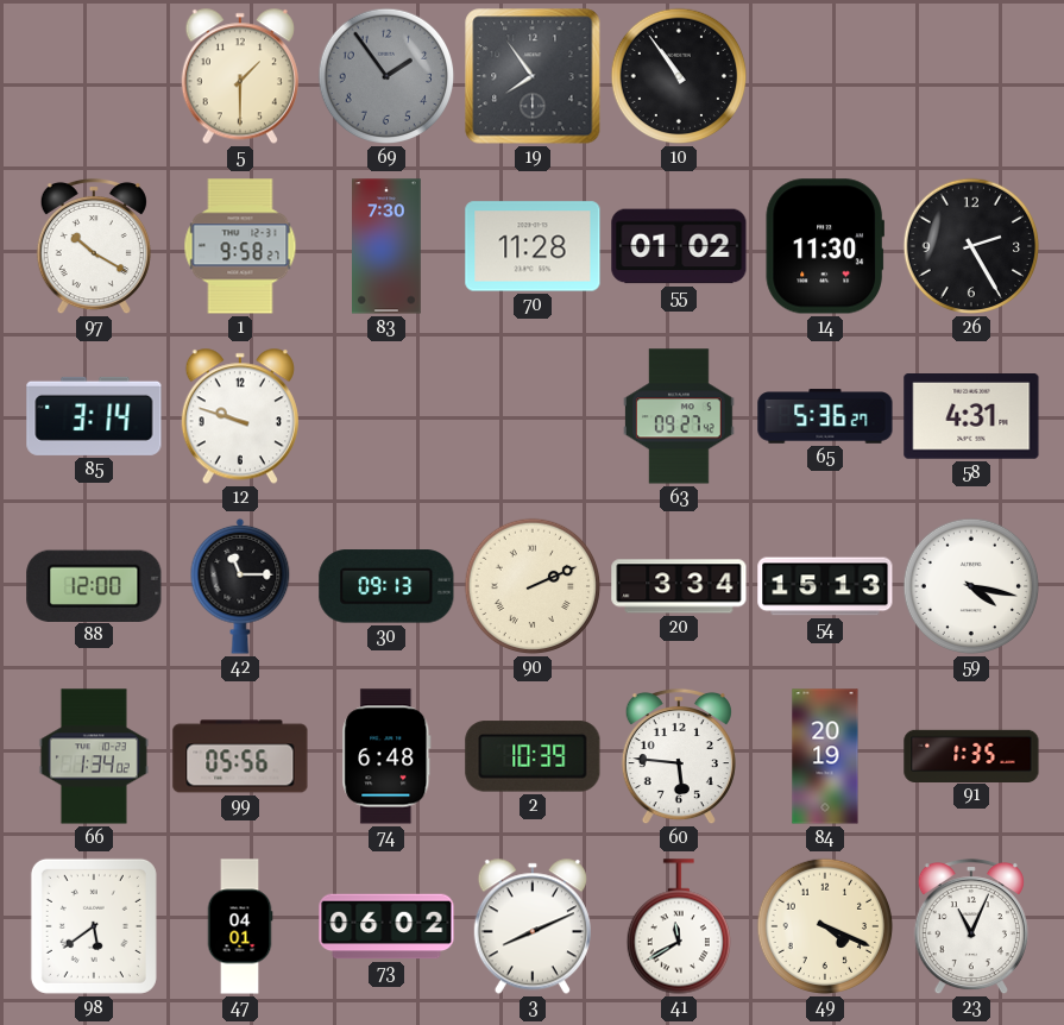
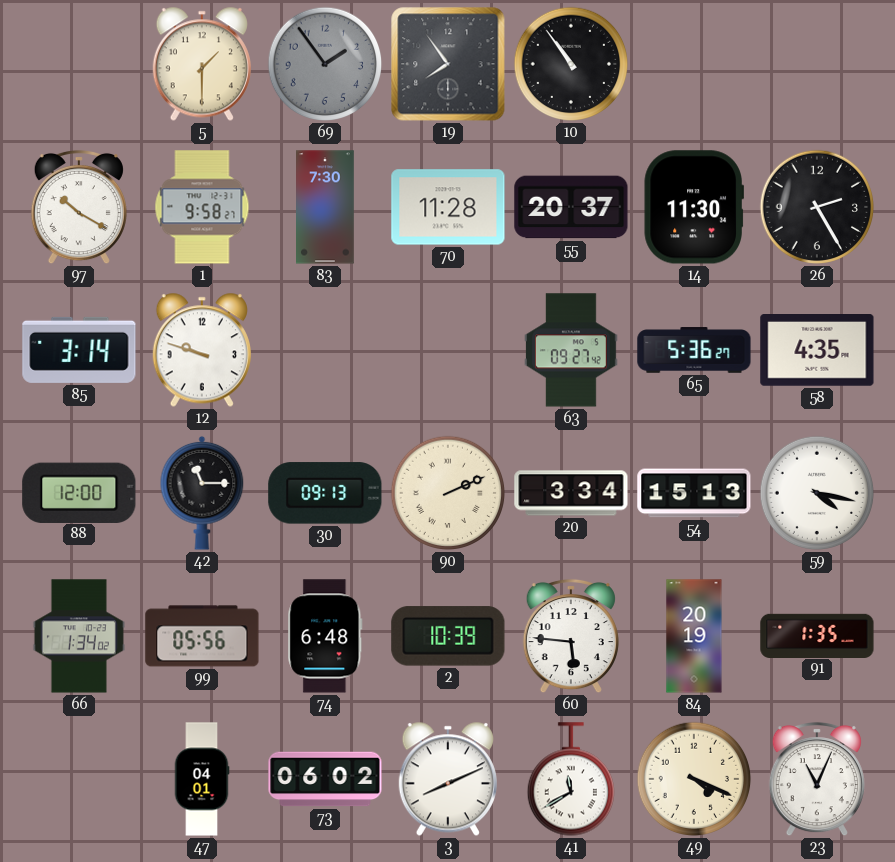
55: 01:02 -> 20:37 (571, 207)
58: 4:31 -> 4:35 (817, 351)
98: 5:39 -> none (94, 926)
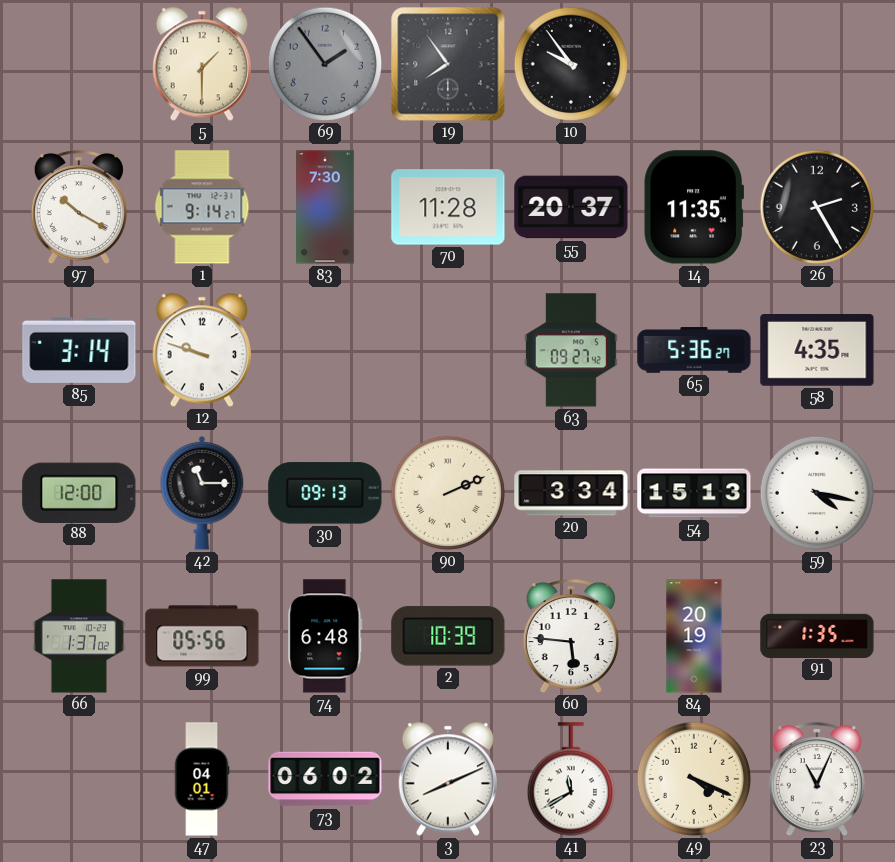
10: 10:54 -> 9:54 (571, 64)
1: 9:58 -> 9:14 (202, 207)
14: 11:30 -> 11:35 (694, 207)
66: 1:34 -> 1:37 (79, 636)
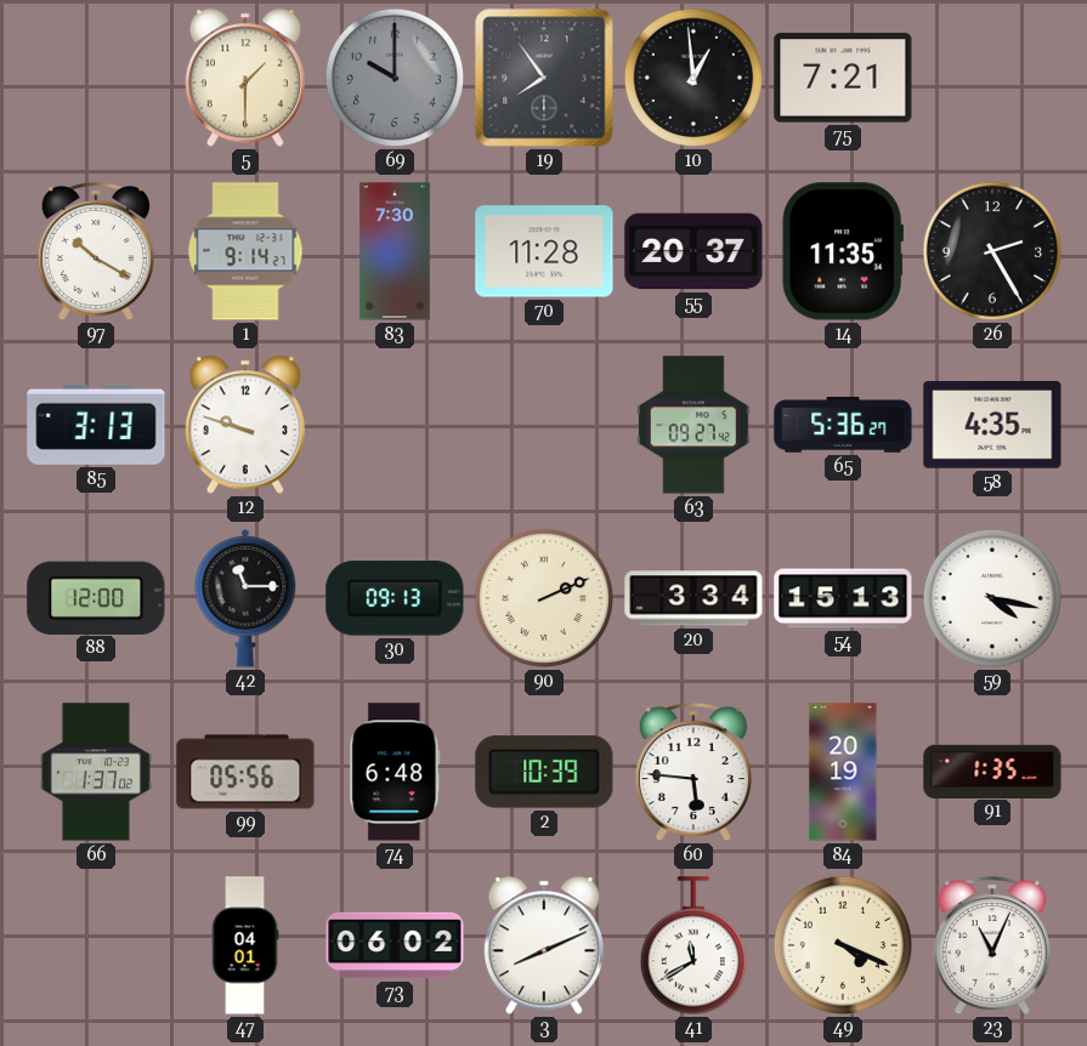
69: 1:54 -> 10:00 (395, 78)
10: 9:54 -> 12:59 (693, 78)
75: none -> 7:21 (843, 78)
85: 3:14 -> 3:13 (96, 425)
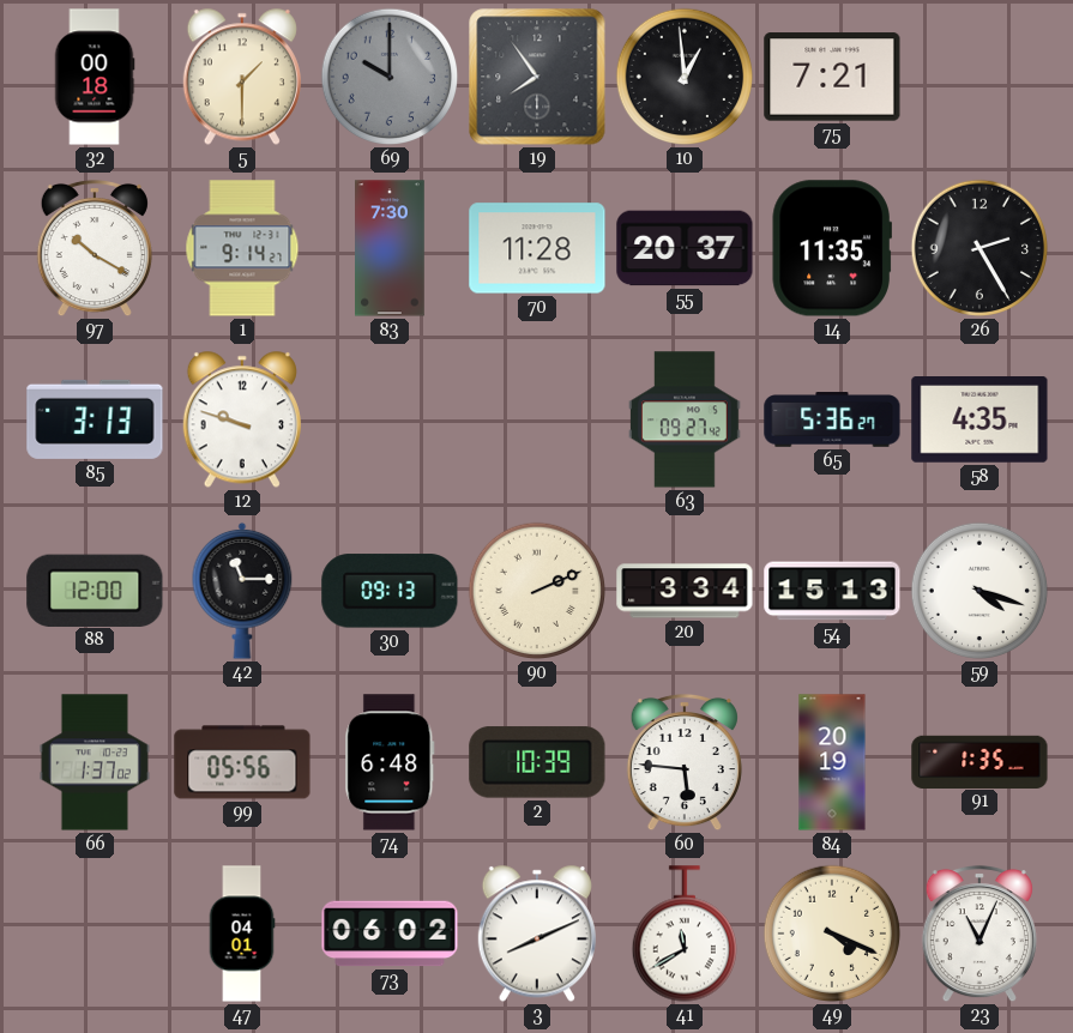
32: none -> 00:18 (95, 77)
59: 4:17 -> 4:18 (979, 591)
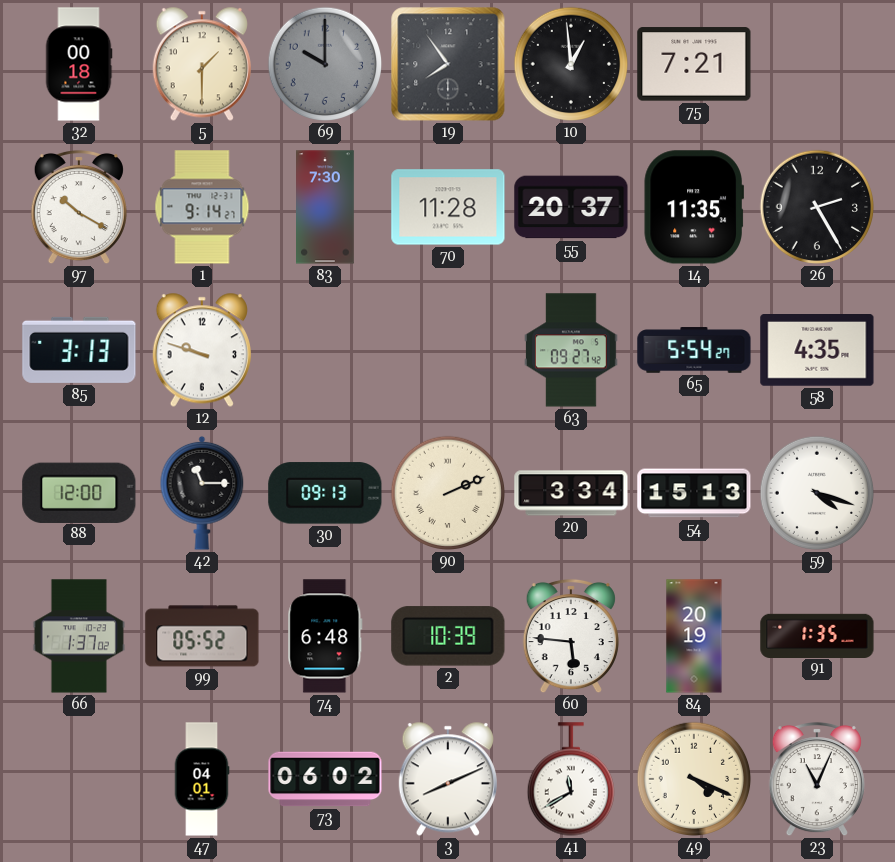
65: 5:36 -> 5:54 (694, 350)
99: 05:56 -> 05:52 (202, 636)
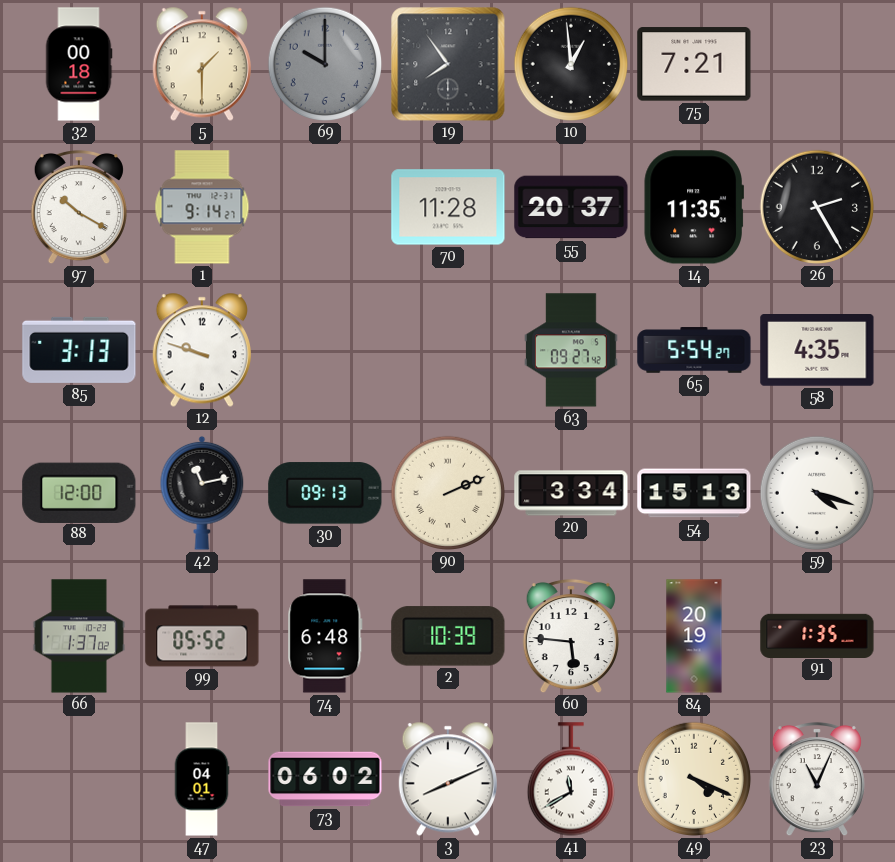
83: 7:30 -> none (325, 207)
42: 11:15 -> 11:13 (202, 493)
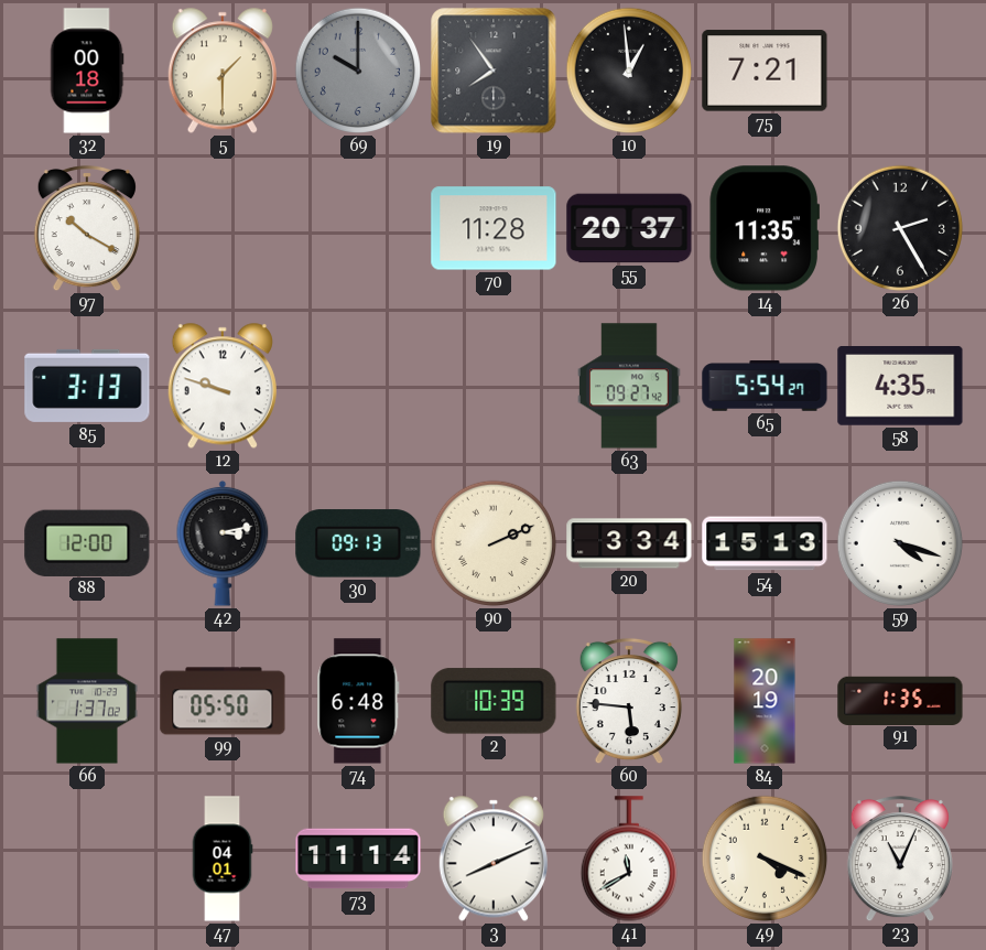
1: 9:14 -> none (202, 207)
42: 11:13 -> 3:13 (223, 543)
99: 05:52 -> 05:50 (223, 701)
73: 06:02 -> 11:14 (358, 859)
